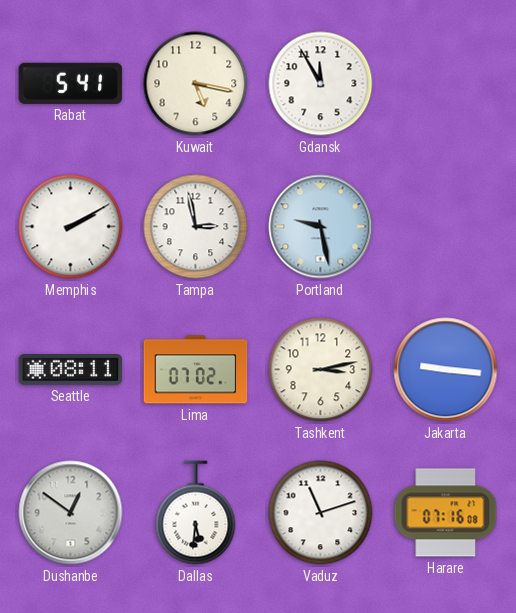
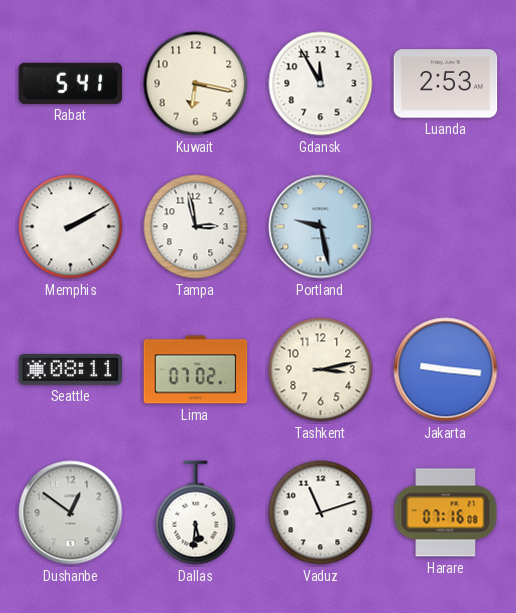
Kuwait: 5:17 -> 6:17 (196, 84)
Luanda: none -> 2:53 (446, 84)
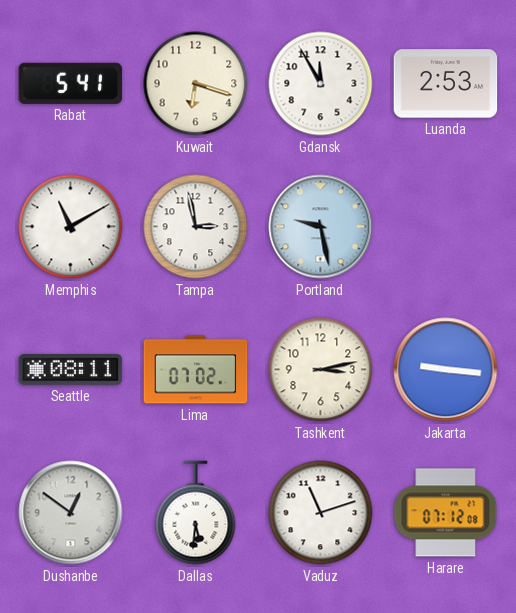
Kuwait: 6:17 -> 6:18 (196, 84)
Memphis: 2:10 -> 11:10 (71, 227)
Harare: 07:16 -> 07:12 (446, 513)
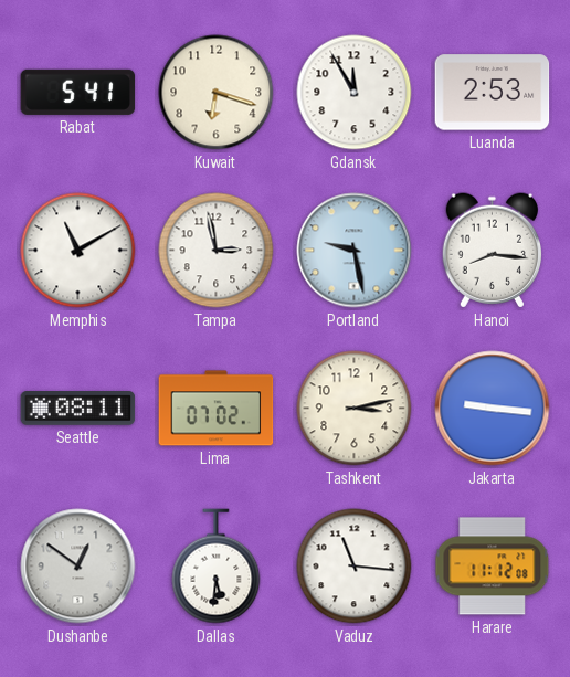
Hanoi: none -> 8:16 (492, 251)
Vaduz: 11:12 -> 11:16 (355, 567)
Harare: 07:12 -> 11:12 (493, 567)
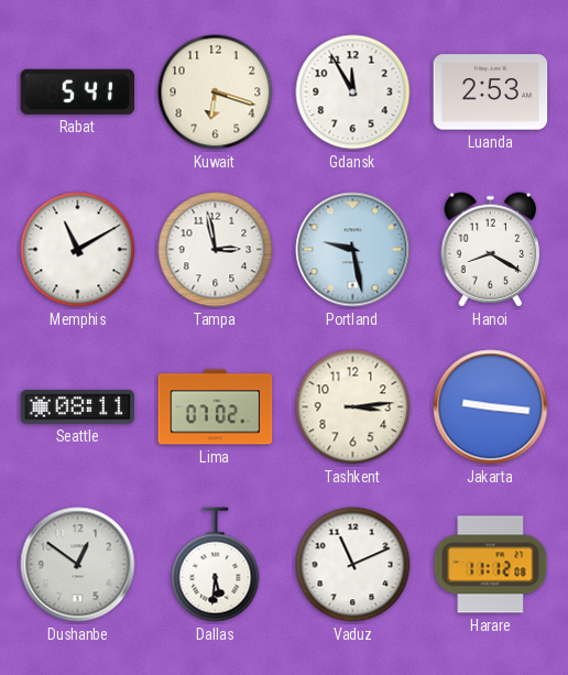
Hanoi: 8:16 -> 8:20 (490, 250)
Tashkent: 3:13 -> 3:14 (353, 407)
Vaduz: 11:16 -> 11:11 (353, 565)
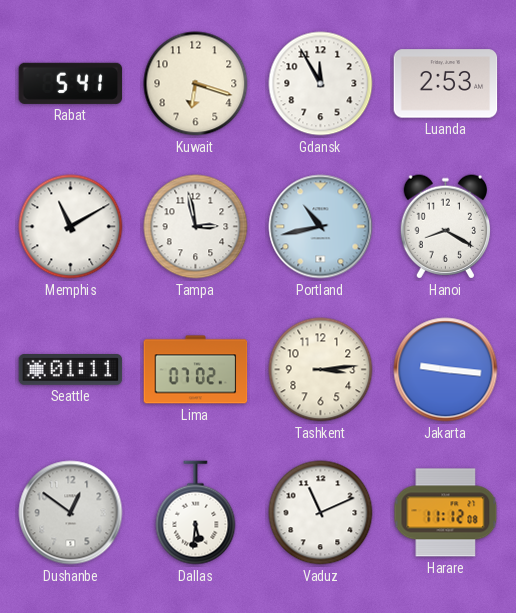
Portland: 9:28 -> 10:43 (321, 227)
Seattle: 08:11 -> 01:11 (71, 370)
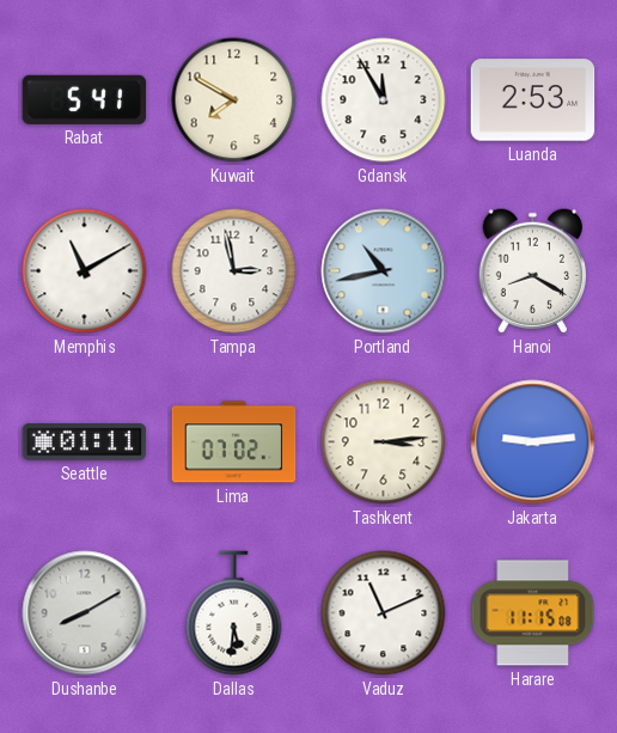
Kuwait: 6:18 -> 7:50 (234, 100)
Jakarta: 9:16 -> 9:14 (533, 442)
Dushanbe: 12:51 -> 8:10 (85, 613)
Harare: 11:12 -> 11:15 (533, 613)
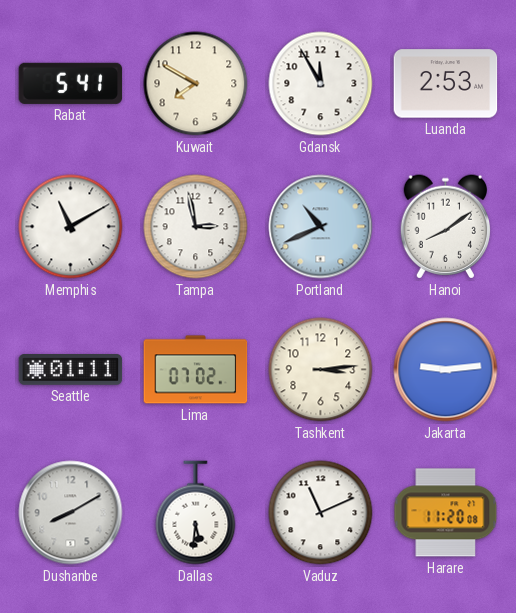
Portland: 10:43 -> 10:41 (321, 227)
Hanoi: 8:20 -> 8:09 (445, 227)
Harare: 11:15 -> 11:20 (446, 513)
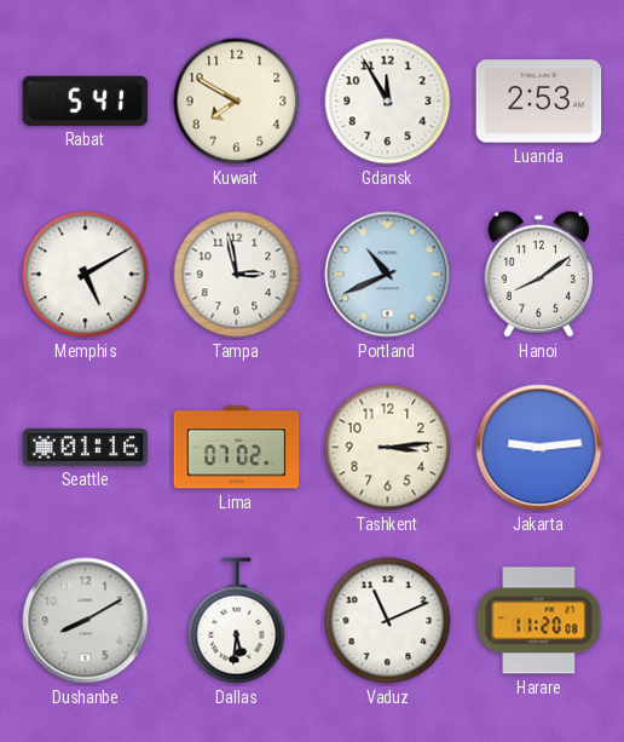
Memphis: 11:10 -> 5:10 (86, 275)
Seattle: 01:11 -> 01:16 (86, 448)
